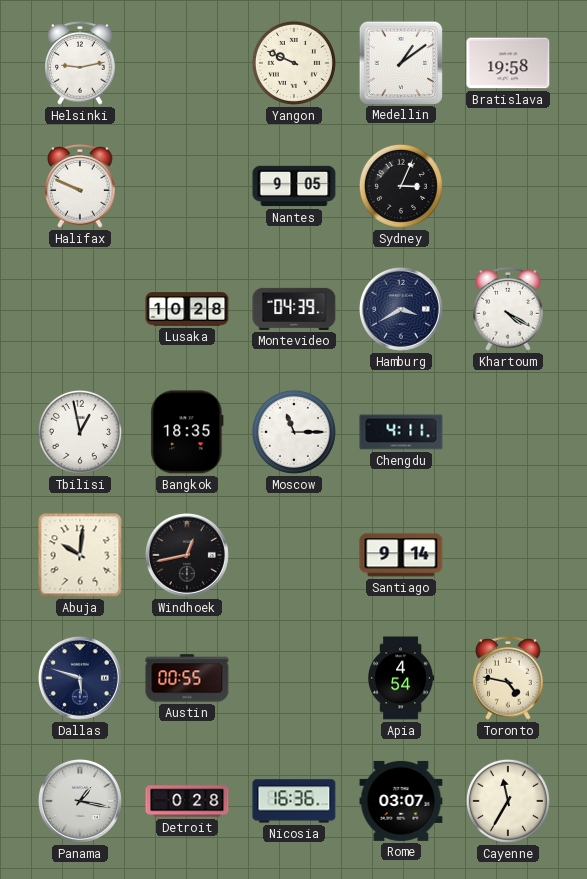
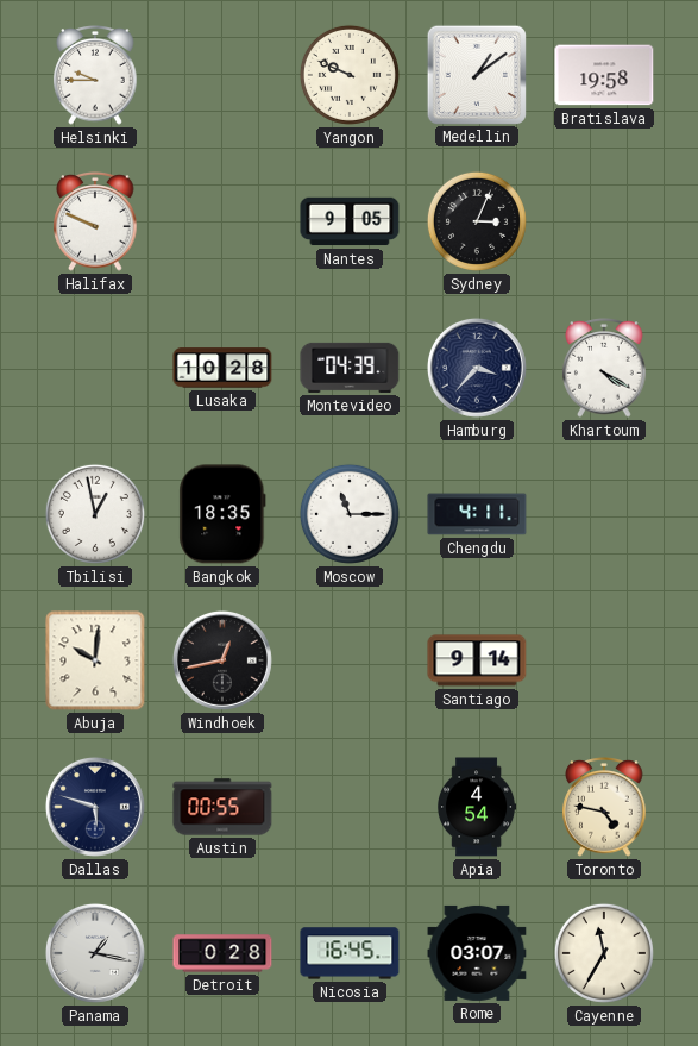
Helsinki: 9:13 -> 9:45 (95, 76)
Hamburg: 3:40 -> 3:37 (477, 368)
Nicosia: 16:36 -> 16:45 (350, 953)
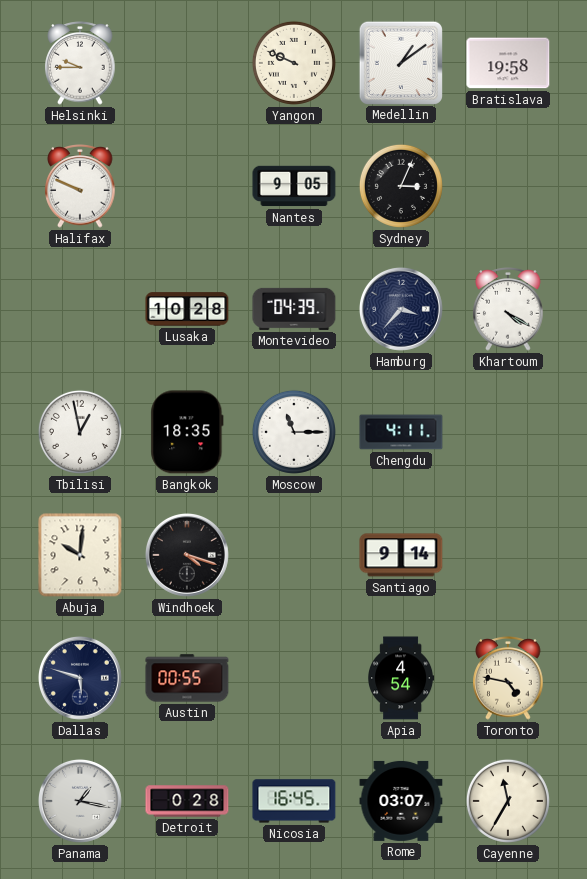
Windhoek: 12:43 -> 4:18 (187, 555)
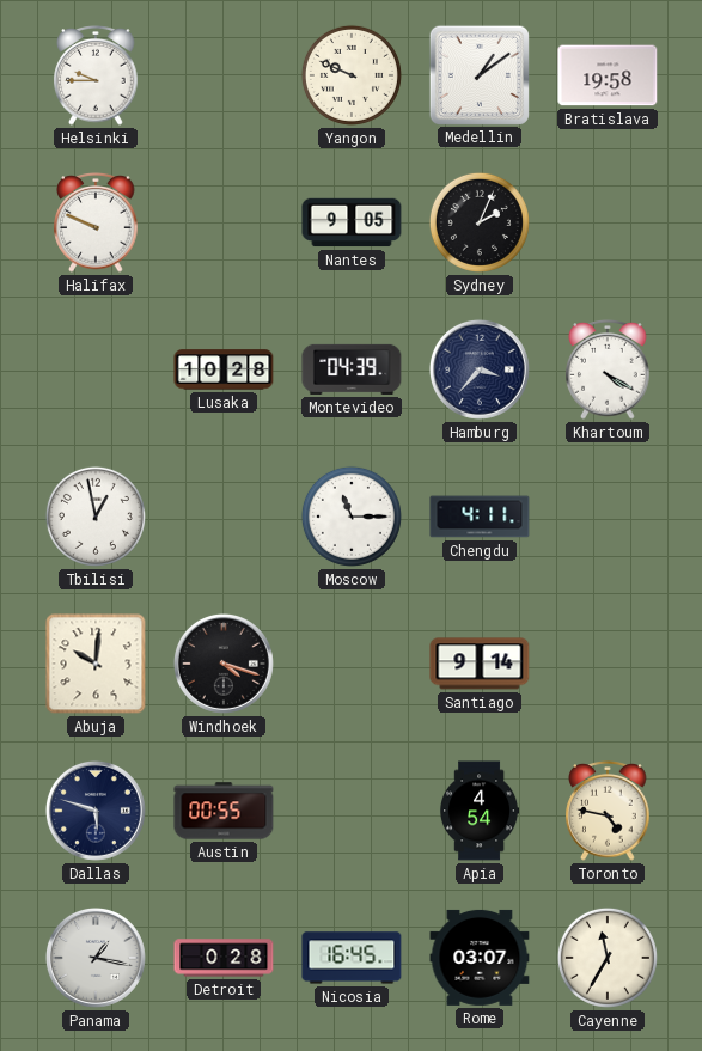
Sydney: 3:04 -> 2:04 (480, 222)
Bangkok: 18:35 -> none (187, 432)
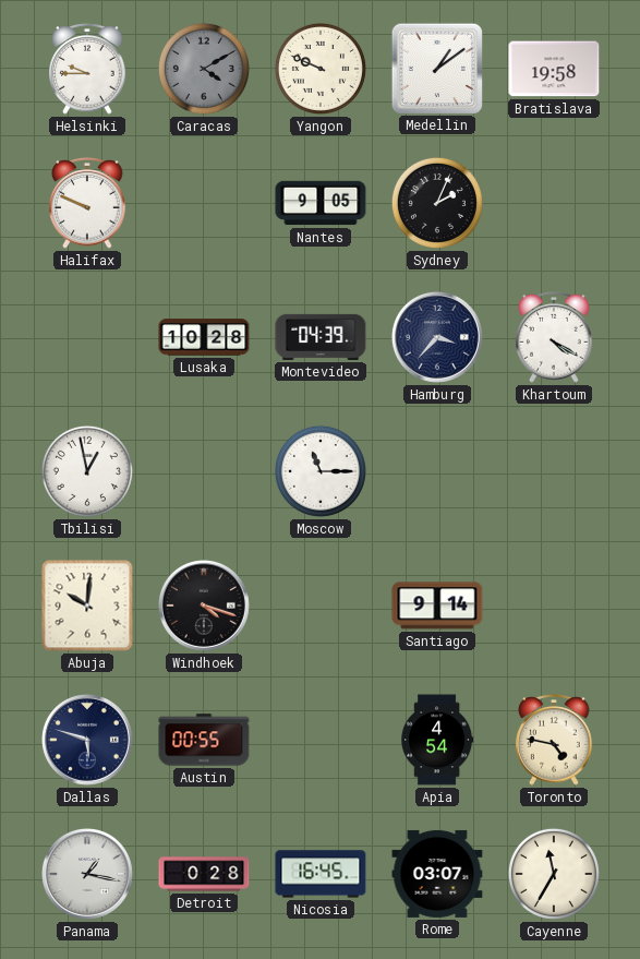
Caracas: none -> 4:10 (204, 69)
Chengdu: 4:11 -> none (480, 517)
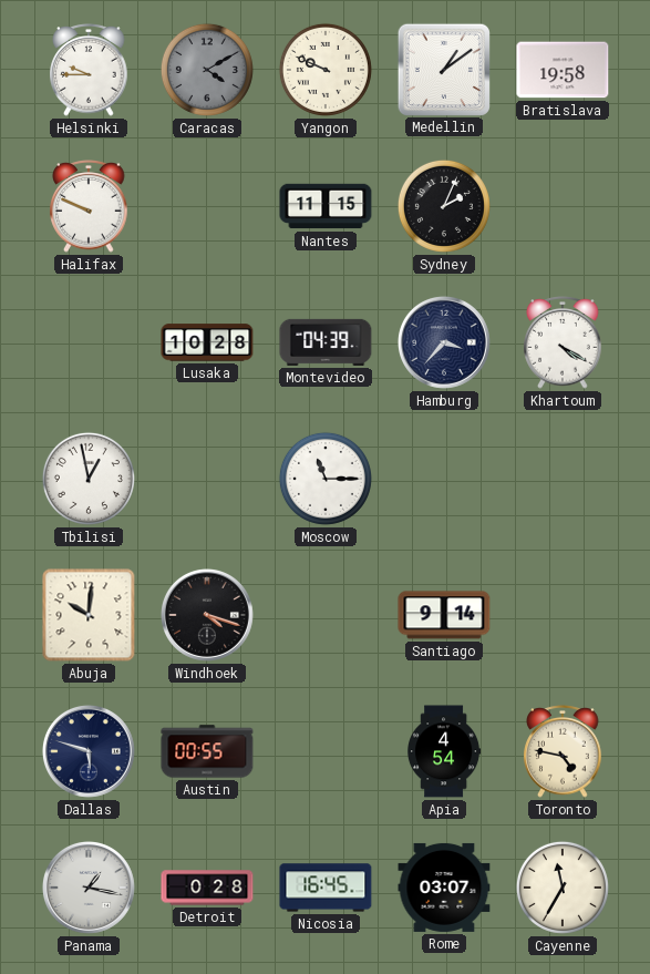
Nantes: 9:05 -> 11:15 (326, 206)
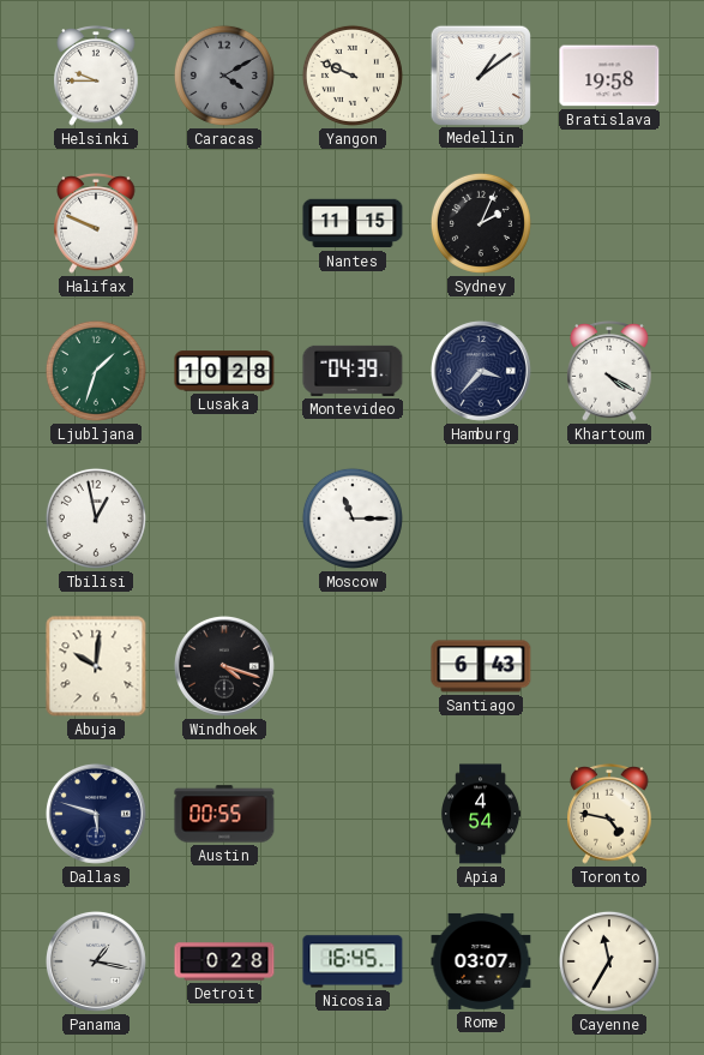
Ljubljana: none -> 1:33 (96, 371)
Santiago: 9:14 -> 6:43 (481, 666)
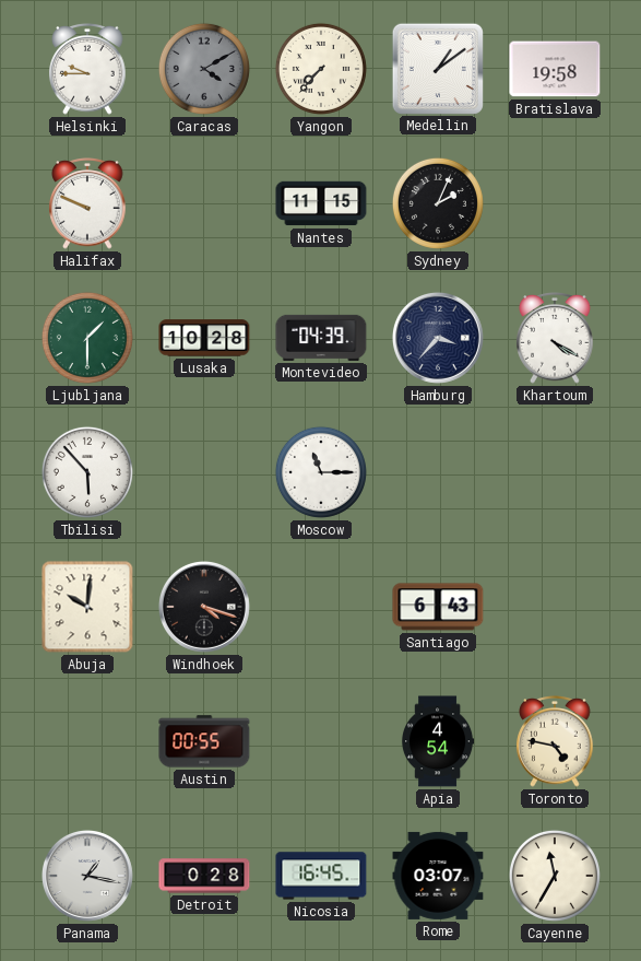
Yangon: 9:49 -> 7:37 (321, 69)
Ljubljana: 1:33 -> 1:30 (87, 338)
Tbilisi: 12:58 -> 5:53 (87, 472)
Dallas: 5:48 -> none (96, 814)
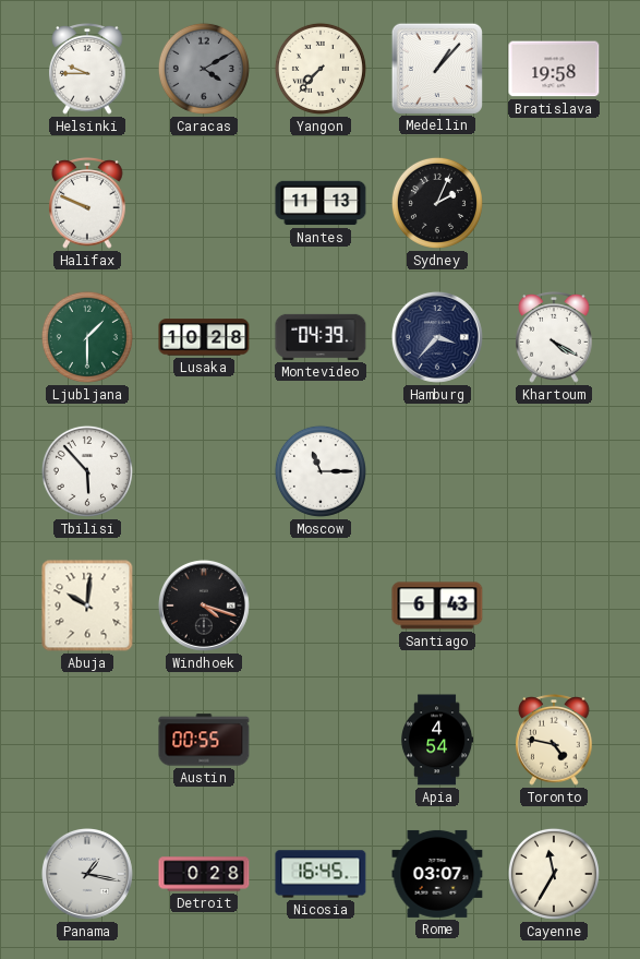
Medellin: 1:09 -> 1:07 (436, 68)
Nantes: 11:15 -> 11:13 (321, 203)
